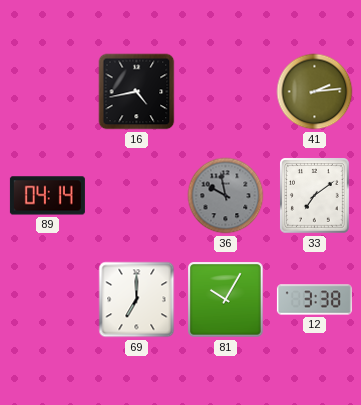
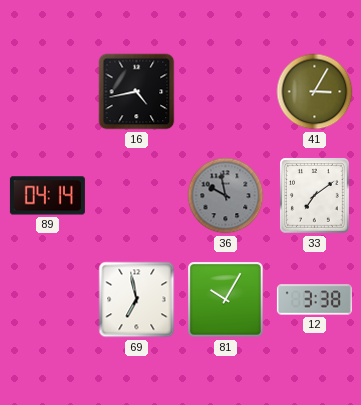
41: 2:14 -> 3:05 (315, 92)
69: 7:00 -> 6:58 (137, 300)
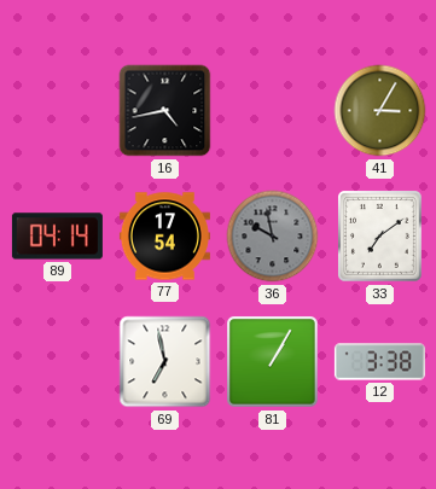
77: none -> 17:54 (164, 237)
81: 10:05 -> 1:05 (273, 362)
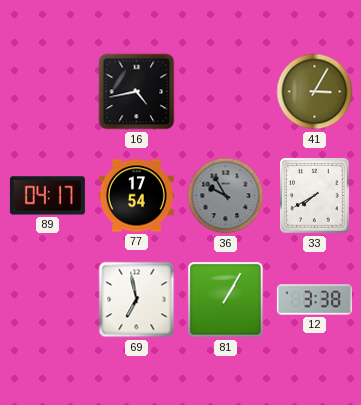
89: 04:14 -> 04:17 (47, 196)
36: 9:58 -> 9:55 (226, 196)
33: 7:09 -> 7:40 (315, 196)
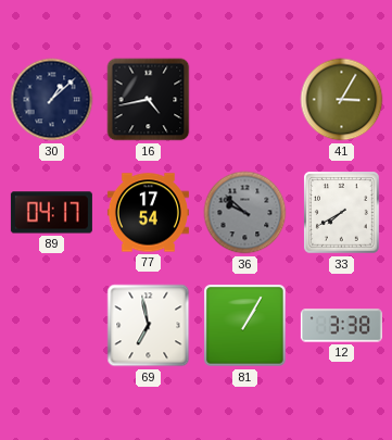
30: none -> 1:08 (52, 100)
36: 9:55 -> 9:52 (245, 213)
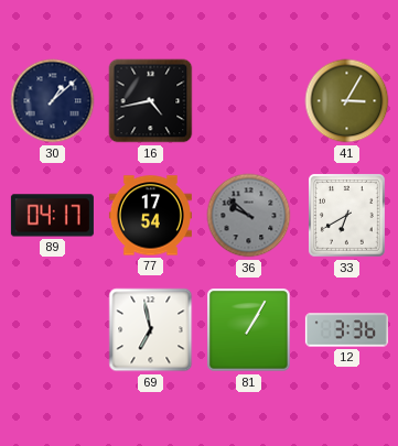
33: 7:40 -> 6:40 (347, 216)
12: 3:38 -> 3:36 (346, 330)
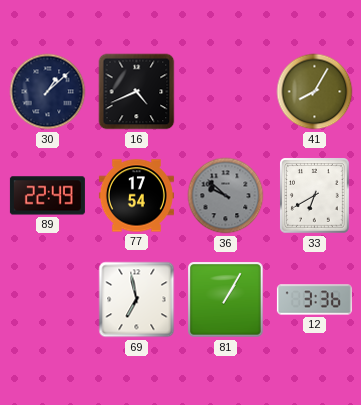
16: 4:43 -> 4:41 (137, 92)
41: 3:05 -> 8:05 (315, 92)
89: 04:17 -> 22:49 (47, 196)
